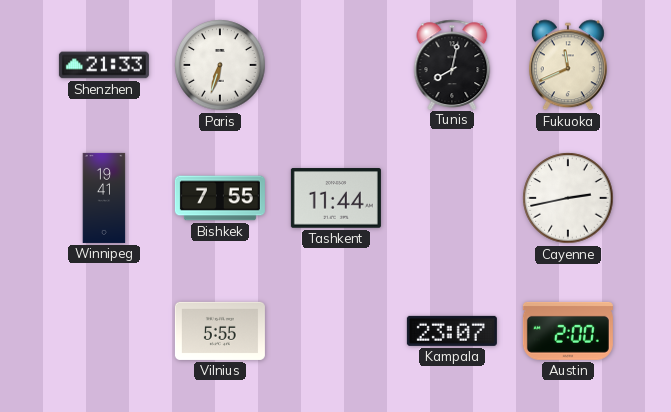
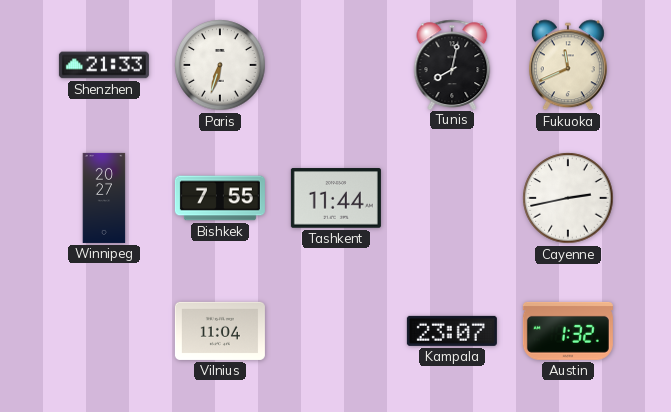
Winnipeg: 19:41 -> 20:27 (104, 198)
Vilnius: 5:55 -> 11:04 (220, 331)
Austin: 2:00 -> 1:32 (568, 331)
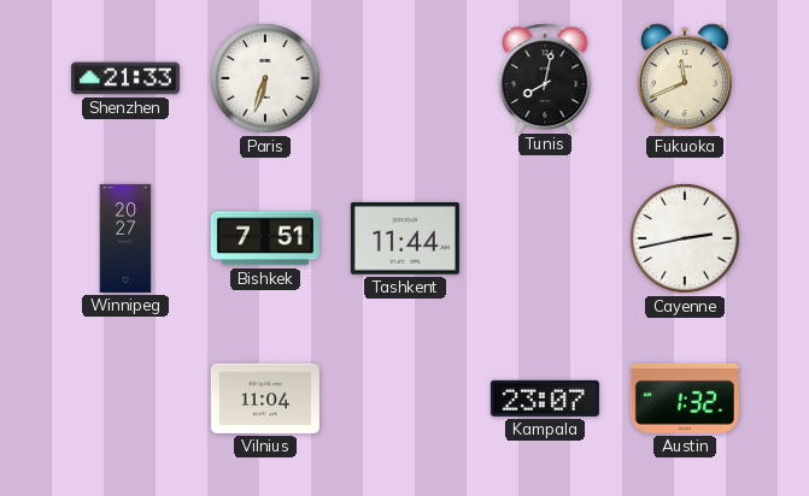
Bishkek: 7:55 -> 7:51 (265, 238)
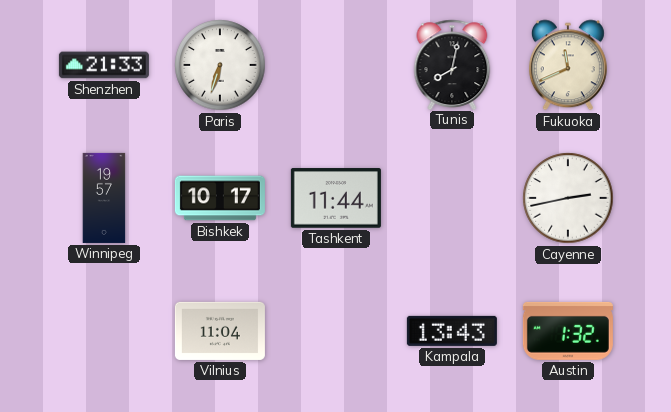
Winnipeg: 20:27 -> 19:57 (104, 198)
Bishkek: 7:51 -> 10:17 (220, 198)
Kampala: 23:07 -> 13:43 (452, 331)
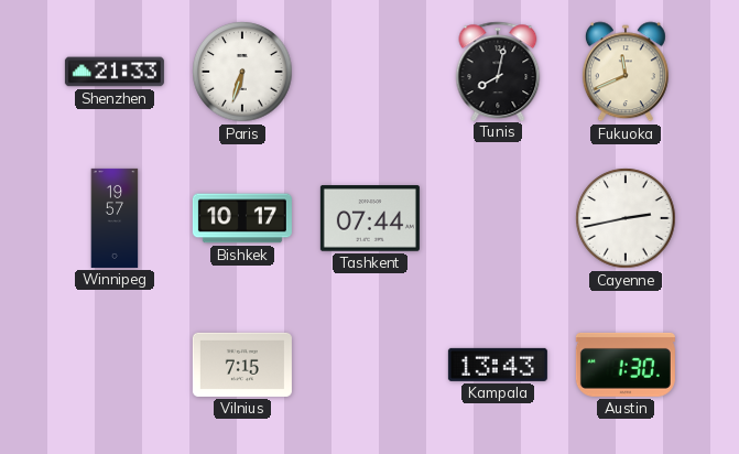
Tashkent: 11:44 -> 07:44 (370, 218)
Vilnius: 11:04 -> 7:15 (242, 365)
Austin: 1:32 -> 1:30 (626, 365)
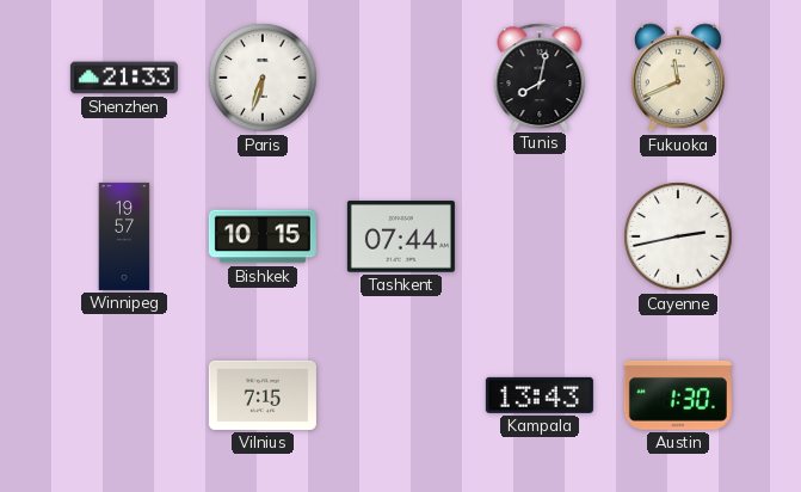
Bishkek: 10:17 -> 10:15 (263, 236)
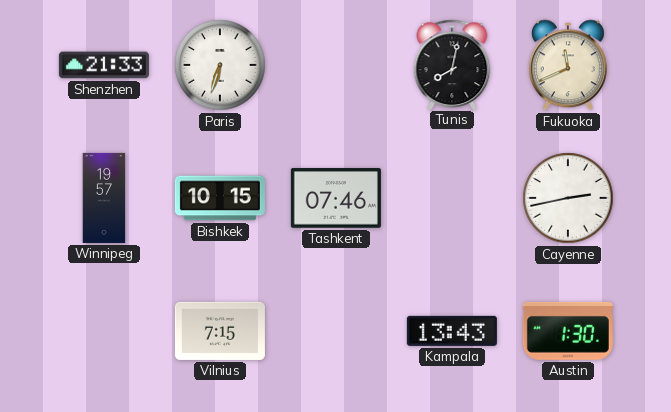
Tashkent: 07:44 -> 07:46 (336, 198)
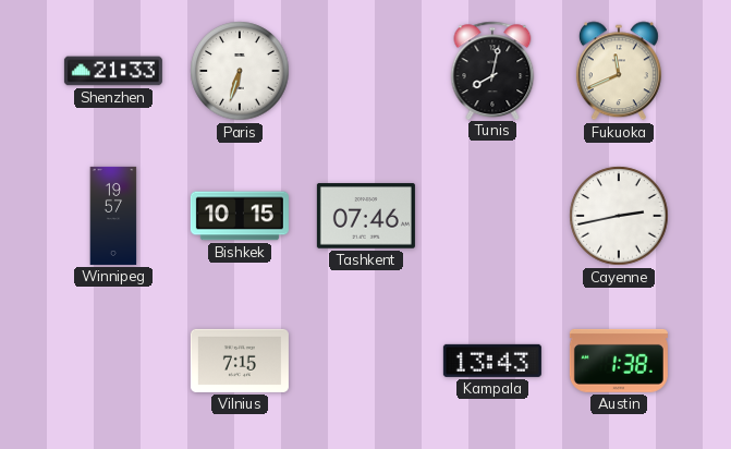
Austin: 1:30 -> 1:38 (619, 361)
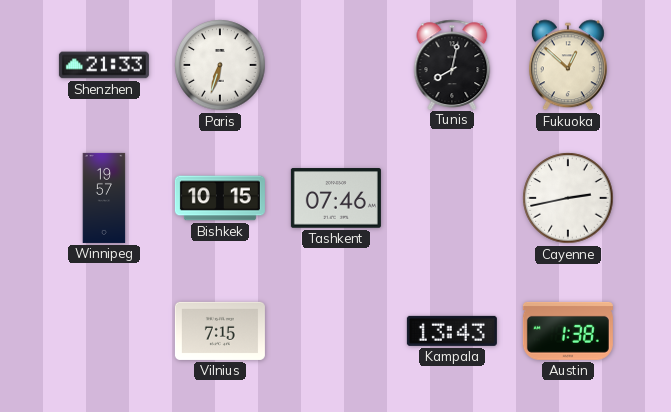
Fukuoka: 11:41 -> 12:52 (568, 65)
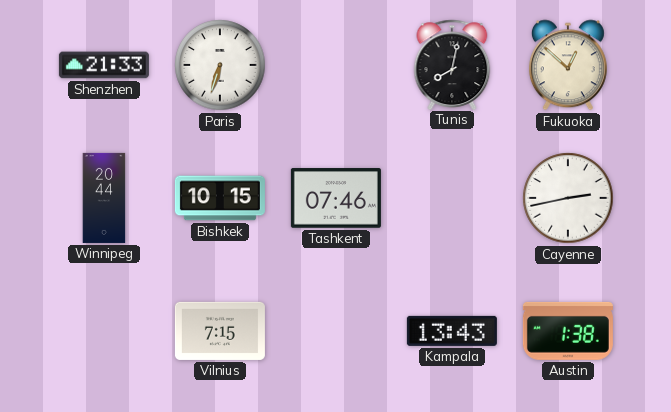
Winnipeg: 19:57 -> 20:44 (104, 198)
